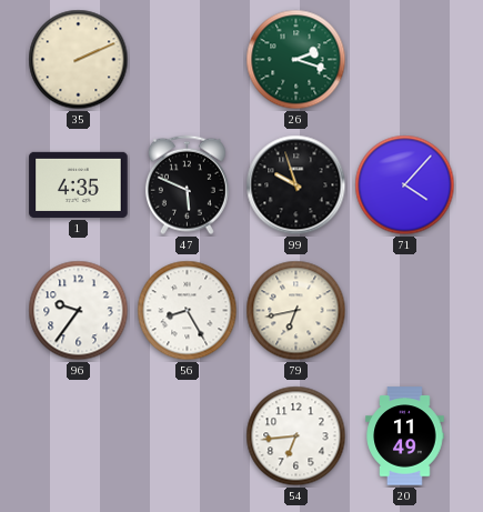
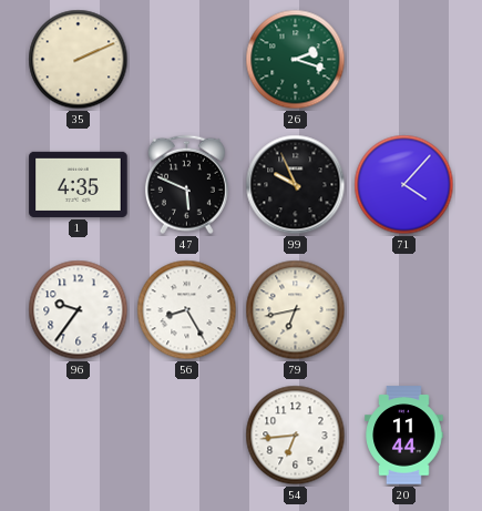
99: 9:57 -> 9:56 (296, 185)
20: 11:49 -> 11:44 (404, 436)
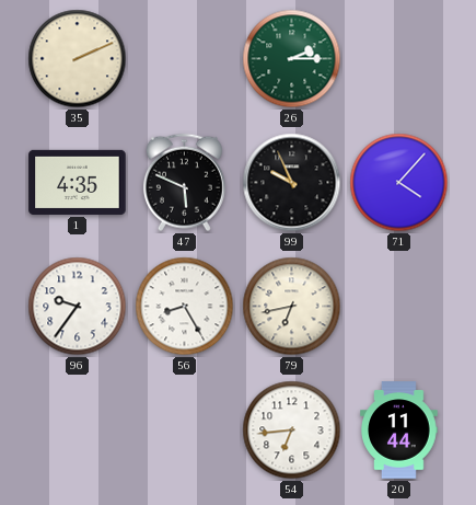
26: 2:18 -> 2:15 (292, 59)
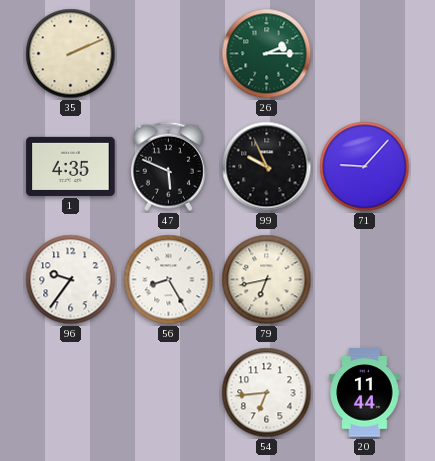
71: 4:07 -> 9:07 (365, 167)
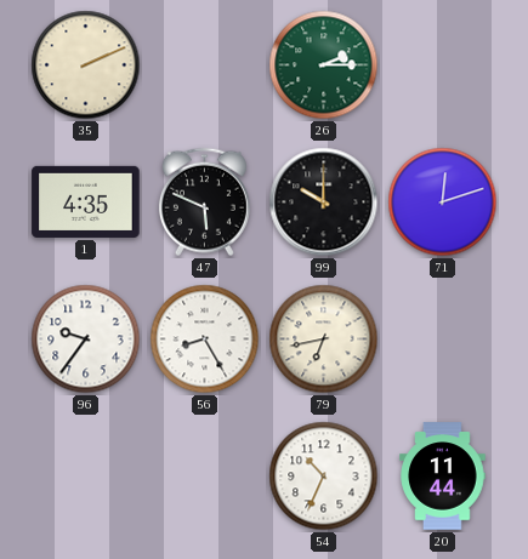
99: 9:56 -> 10:00 (324, 203)
71: 9:07 -> 12:12 (443, 203)
54: 6:44 -> 10:34 (324, 477)
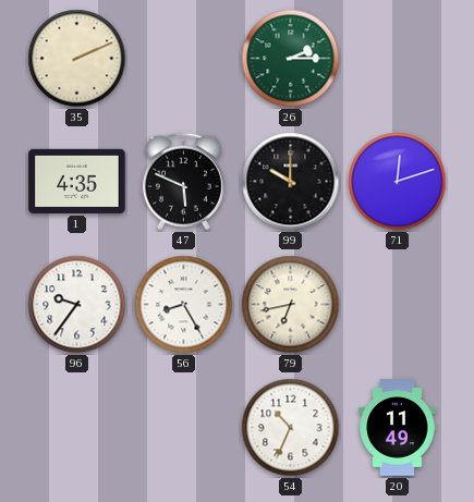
20: 11:44 -> 11:49 (398, 428)
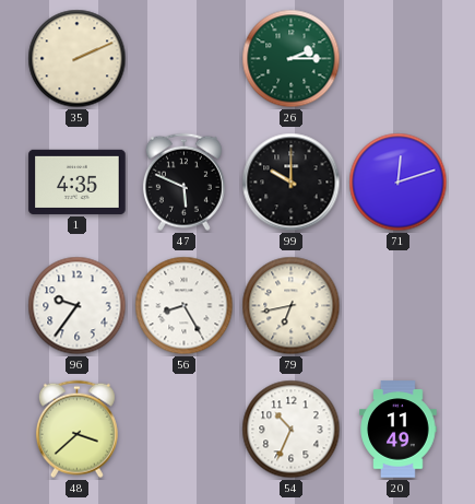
48: none -> 3:38 (76, 430)
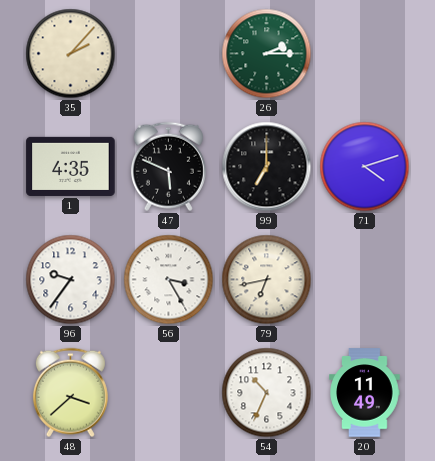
35: 2:11 -> 2:07 (71, 54)
99: 10:00 -> 7:00 (267, 167)
71: 12:12 -> 4:12 (365, 167)
56: 8:25 -> 3:25 (169, 280)
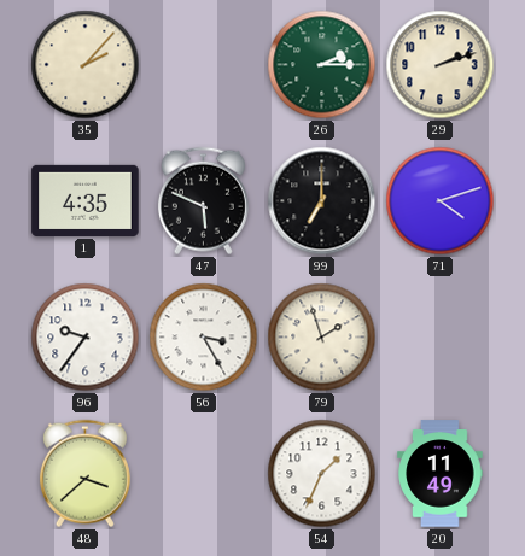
29: none -> 2:12 (441, 65)
79: 6:43 -> 1:57 (322, 338)
54: 10:34 -> 1:34 (322, 474)
